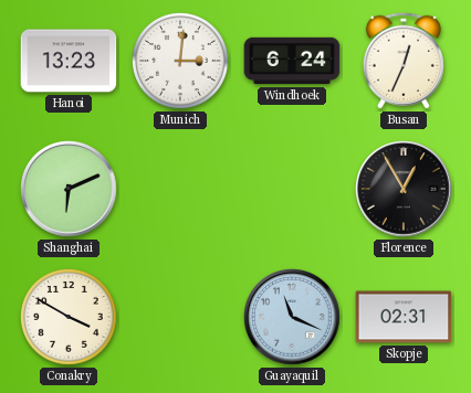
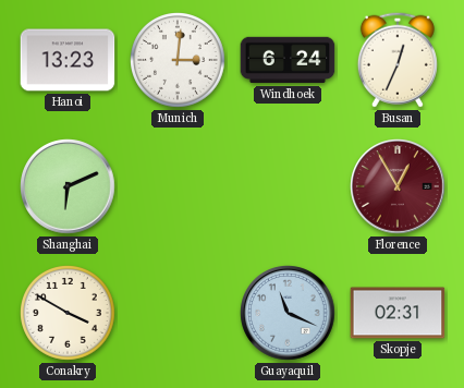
Florence dial: black -> burgundy (398, 186)
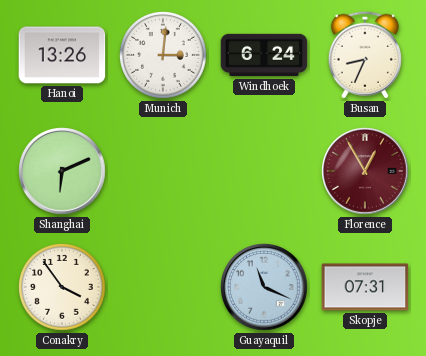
Hanoi: 13:23 -> 13:26 (62, 55)
Busan: 12:34 -> 8:34 (365, 55)
Conakry: 3:50 -> 3:54 (63, 288)
Skopje: 02:31 -> 07:31 (365, 287)
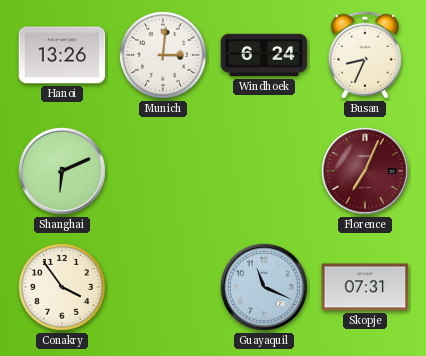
Florence: 12:55 -> 7:04 (365, 171)
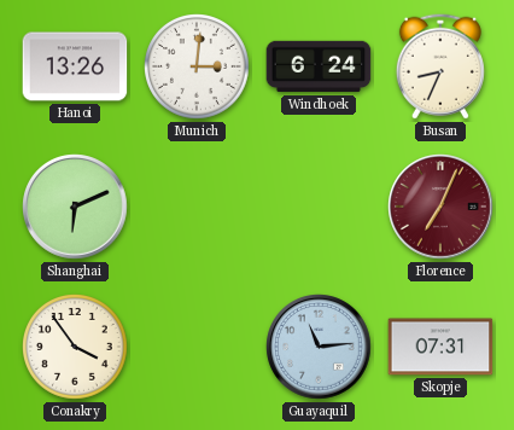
Guayaquil: 11:19 -> 11:14 (319, 347)
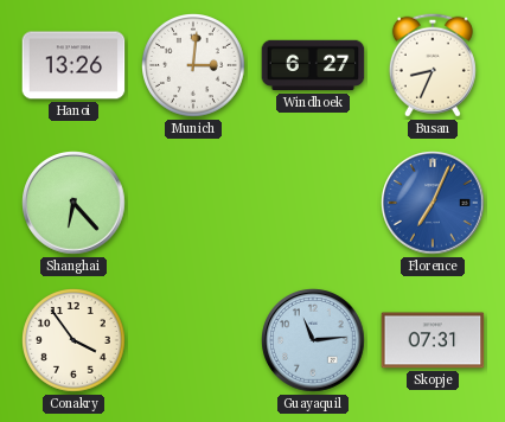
Windhoek: 6:24 -> 6:27 (313, 65)
Shanghai: 6:11 -> 6:23 (73, 203)
Florence dial: burgundy -> blue (433, 203)
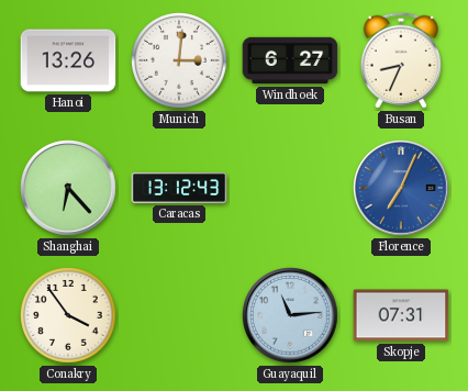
Caracas: none -> 13:12 (179, 189)
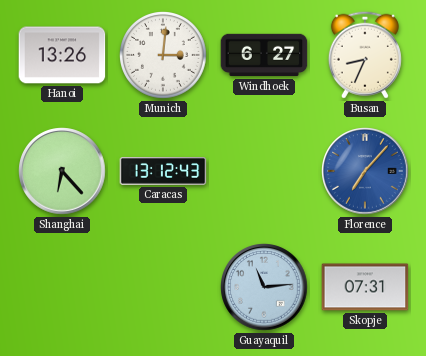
Florence: 7:04 -> 7:07 (365, 171)
Conakry: 3:54 -> none (69, 316)
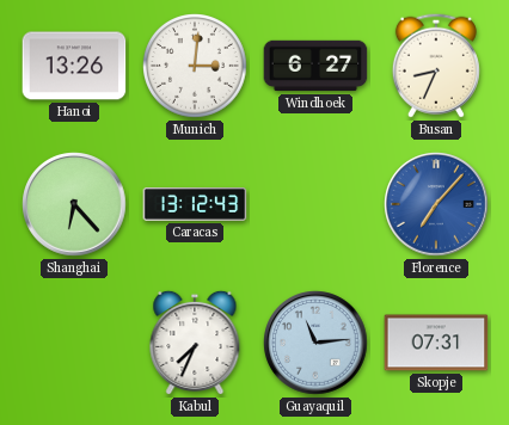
Kabul: none -> 7:34 (195, 343)
